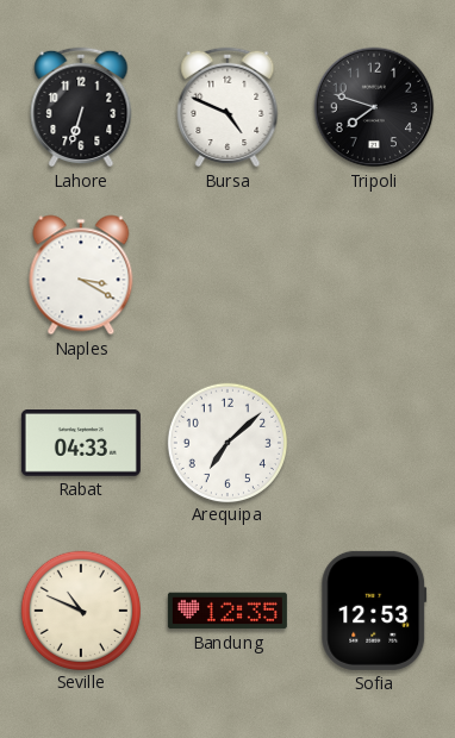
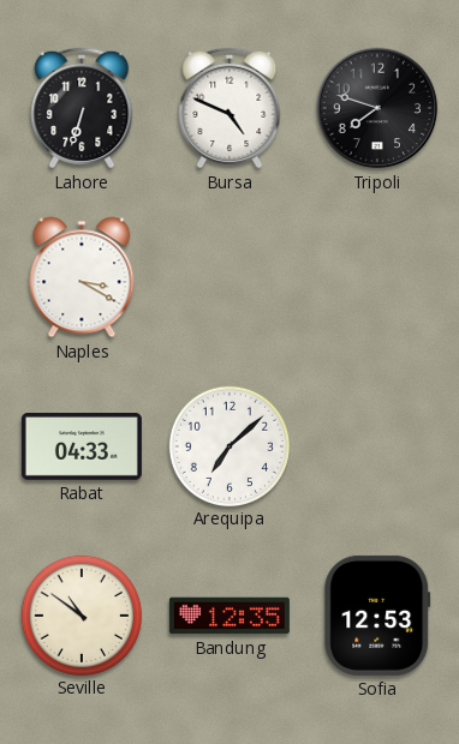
Seville: 10:49 -> 10:51 (81, 614)
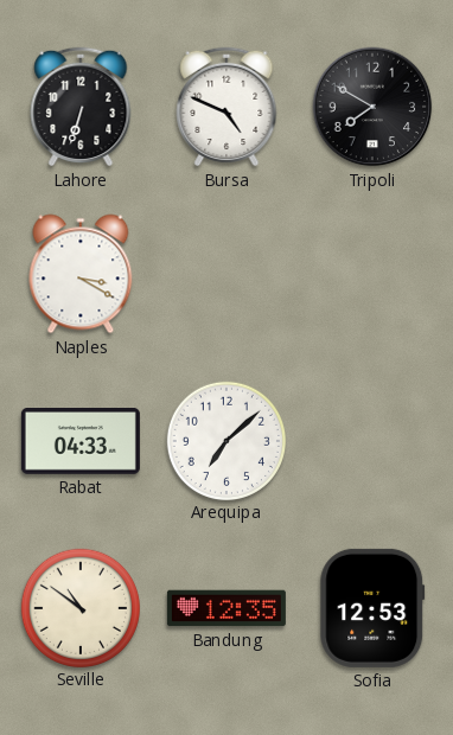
Tripoli: 7:48 -> 7:50 (372, 107)
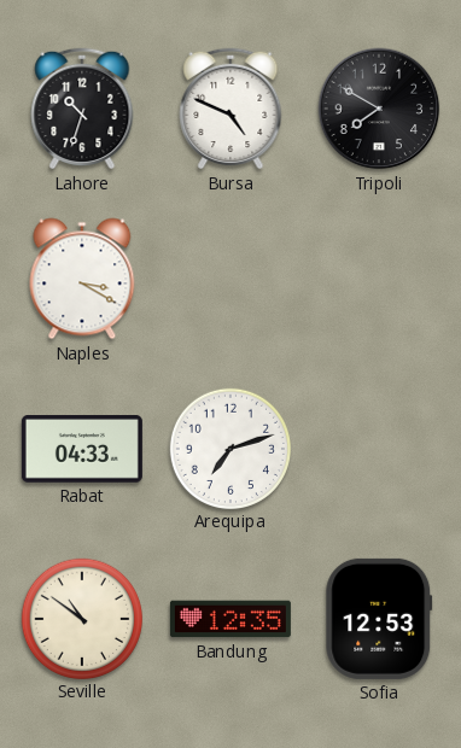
Lahore: 6:33 -> 10:33 (82, 109)
Arequipa: 7:08 -> 7:12 (229, 448)
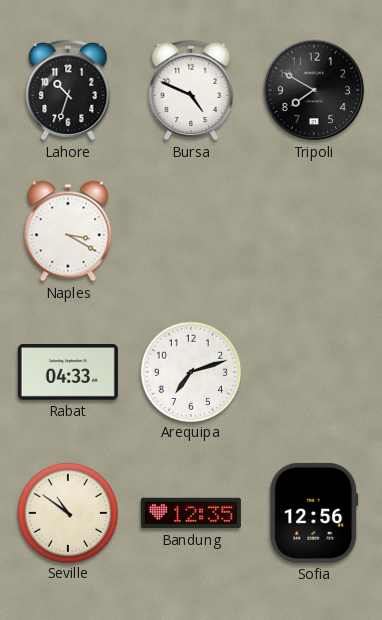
Sofia: 12:53 -> 12:56 (314, 513)
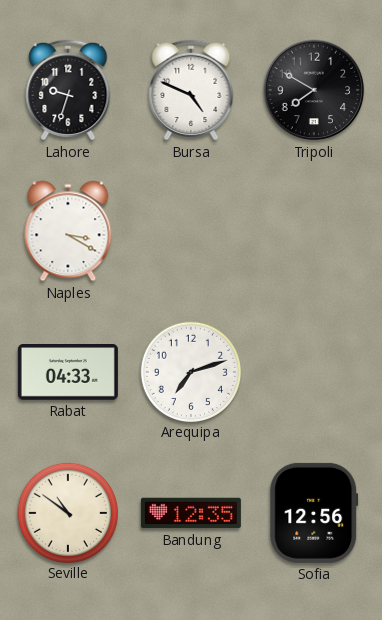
Lahore: 10:33 -> 9:33 (68, 90)
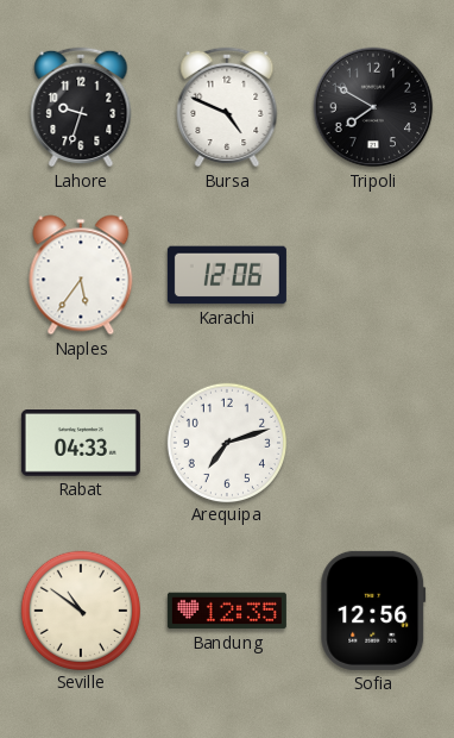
Naples: 3:20 -> 5:36 (81, 275)
Karachi: none -> 12:06 (227, 275)
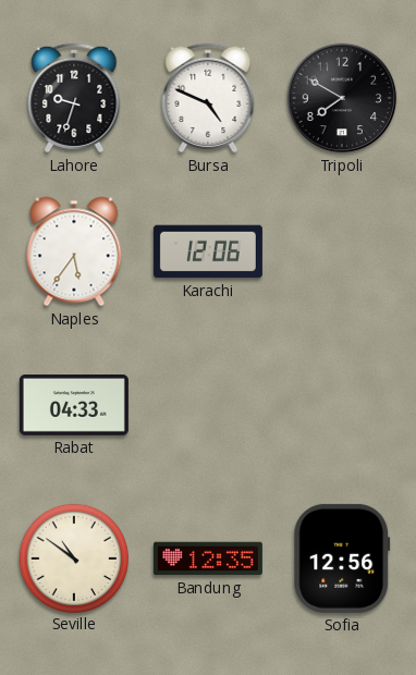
Arequipa: 7:12 -> none (226, 442)
